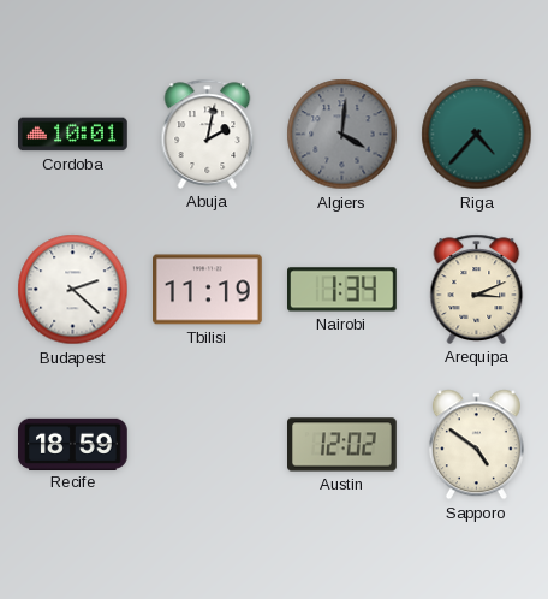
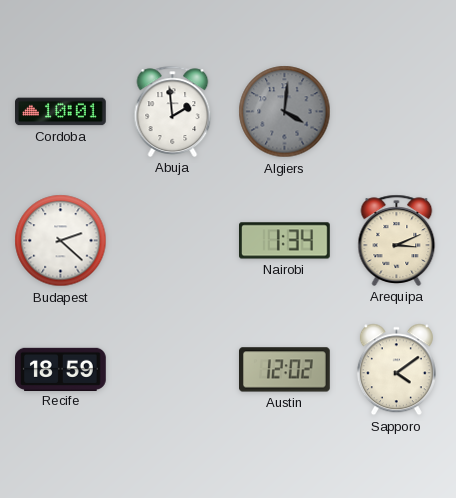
Abuja: 2:02 -> 1:59 (173, 111)
Riga: 4:37 -> none (477, 135)
Tbilisi: 11:19 -> none (208, 290)
Sapporo: 4:51 -> 4:09 (396, 370)
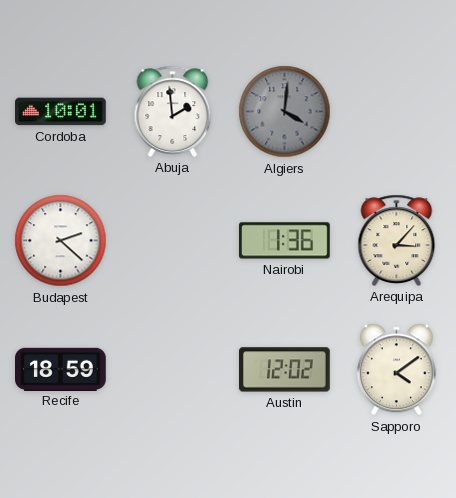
Nairobi: 1:34 -> 1:36 (285, 241)
Arequipa: 3:11 -> 3:07 (397, 240)
